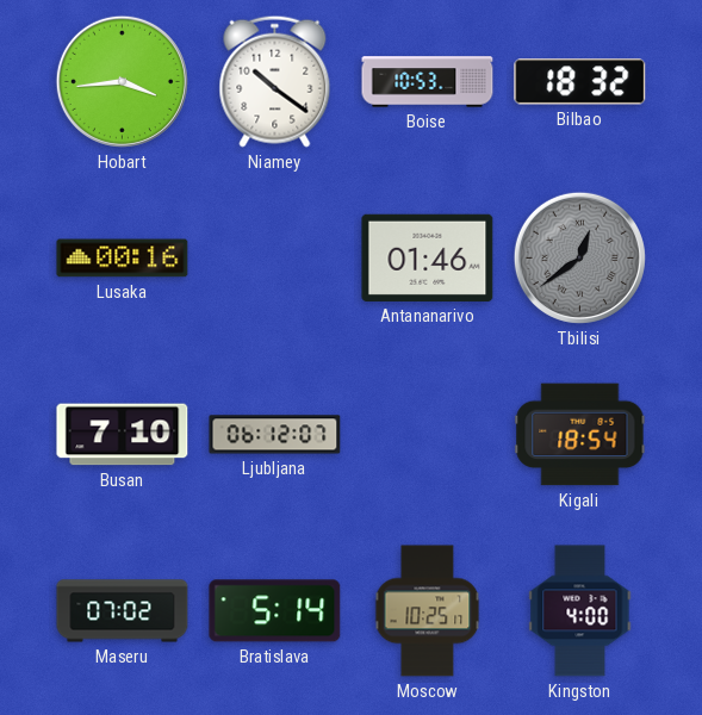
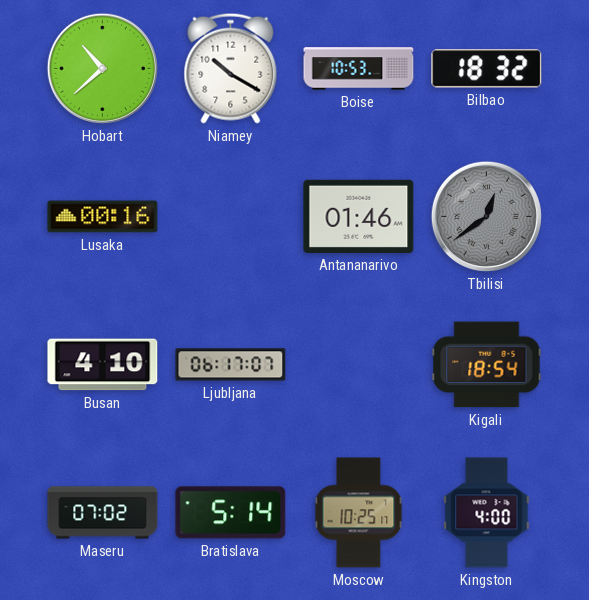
Hobart: 3:44 -> 10:38 (102, 68)
Niamey: 10:21 -> 10:20 (231, 68)
Busan: 7:10 -> 4:10 (103, 365)
Ljubljana: 06:12 -> 06:17 (231, 365)
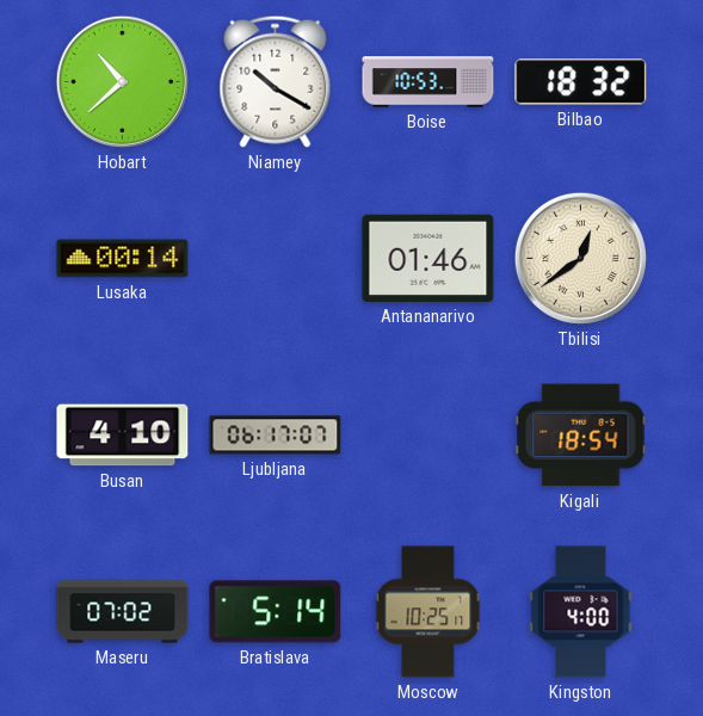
Lusaka: 00:16 -> 00:14 (123, 259)
Tbilisi dial: grey -> cream (580, 258)
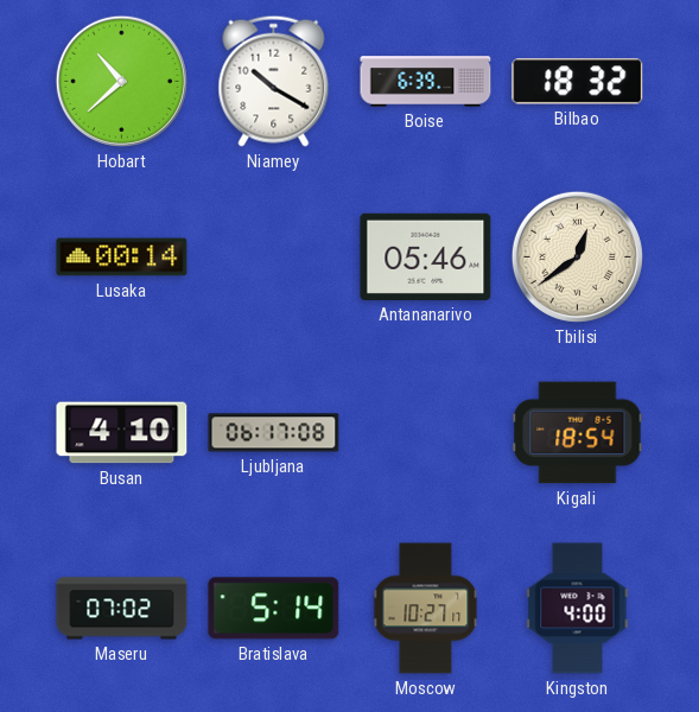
Boise: 10:53 -> 6:39 (426, 82)
Antananarivo: 01:46 -> 05:46 (426, 256)
Ljubljana: 06:17:07 -> 06:17:08 (274, 433)
Moscow: 10:25 -> 10:27 (426, 609)
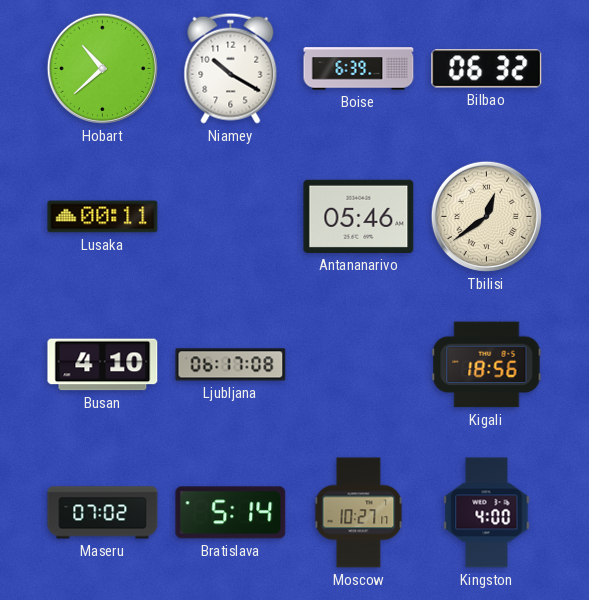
Bilbao: 18:32 -> 06:32 (487, 69)
Lusaka: 00:14 -> 00:11 (103, 217)
Kigali: 18:54 -> 18:56 (487, 365)
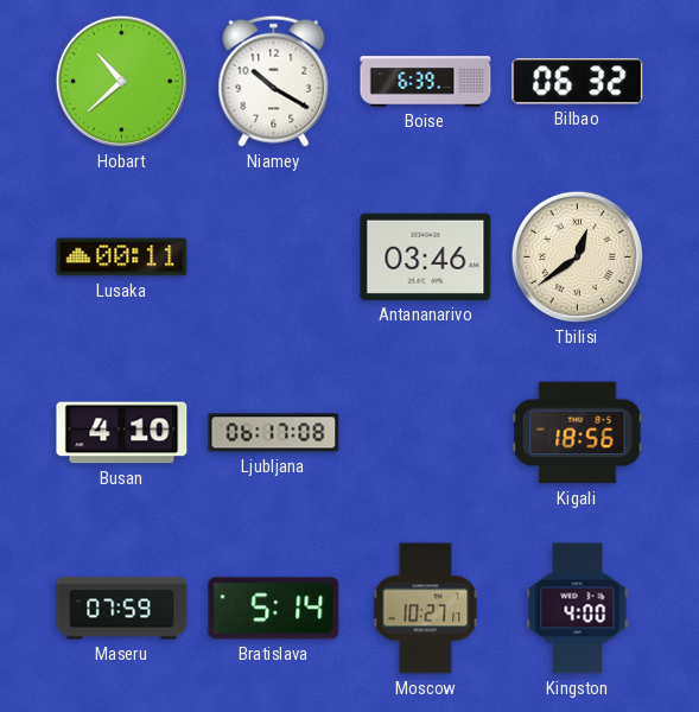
Antananarivo: 05:46 -> 03:46 (426, 256)
Maseru: 07:02 -> 07:59 (122, 609)
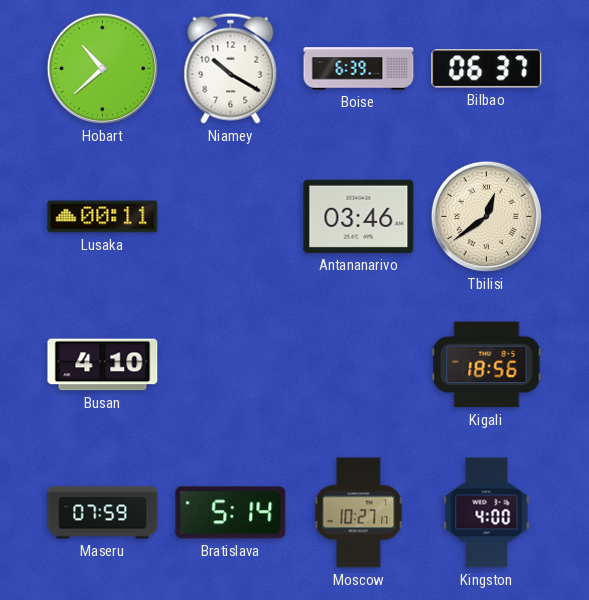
Bilbao: 06:32 -> 06:37 (487, 69)
Ljubljana: 06:17 -> none (274, 433)
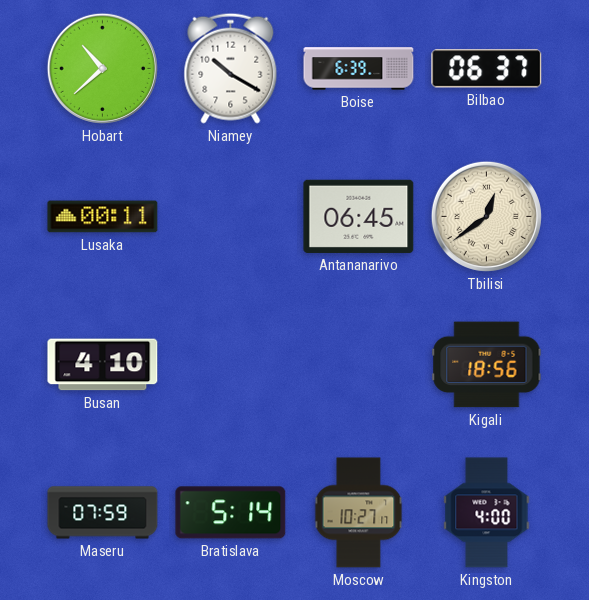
Antananarivo: 03:46 -> 06:45 (359, 216)
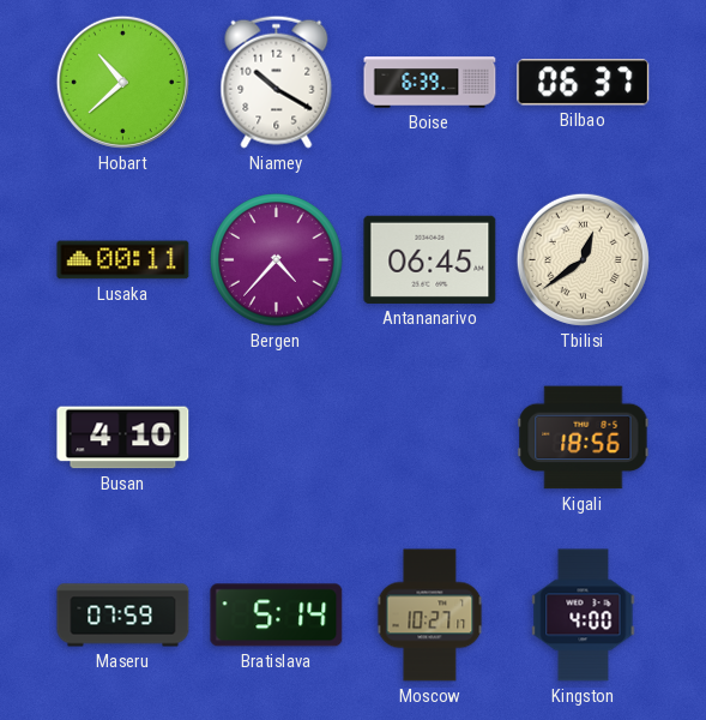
Bergen: none -> 4:37 (277, 260)
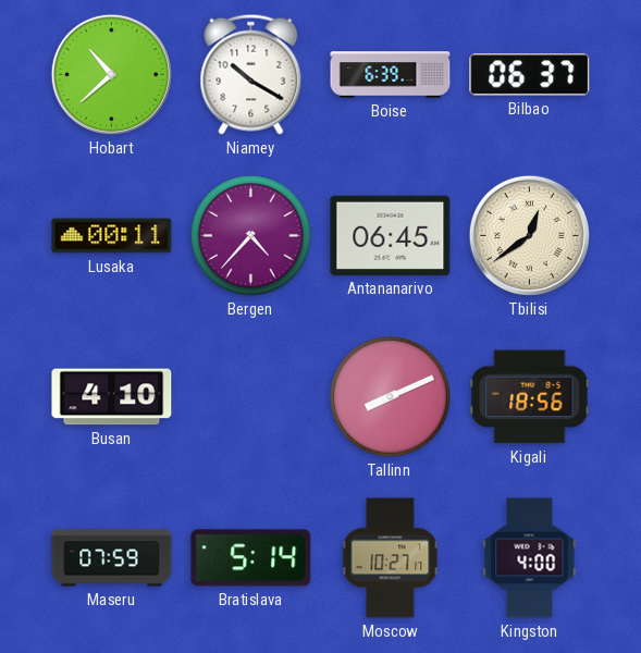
Tallinn: none -> 8:11 (391, 397)
